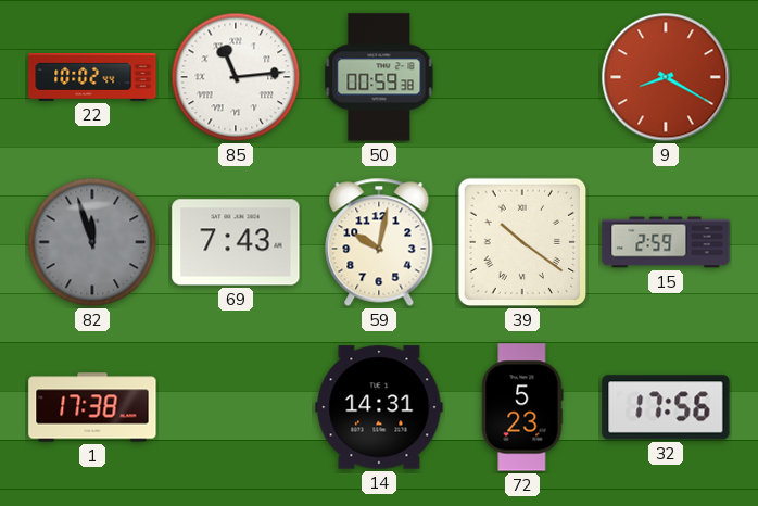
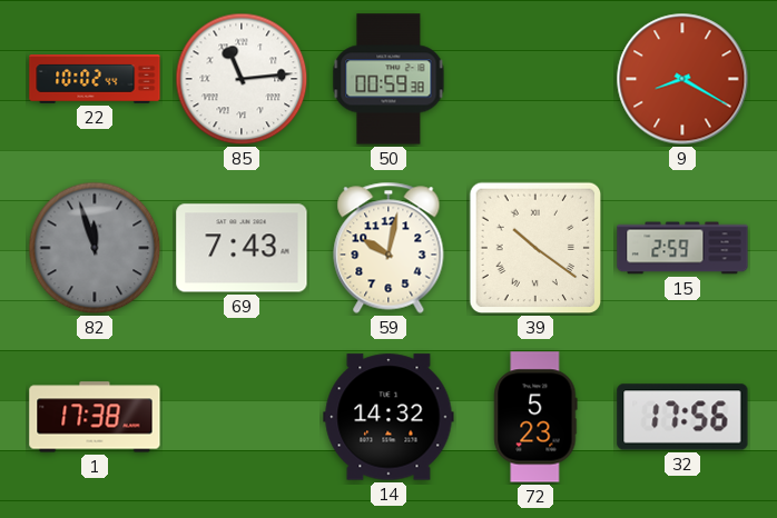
14: 14:31 -> 14:32 (389, 417)
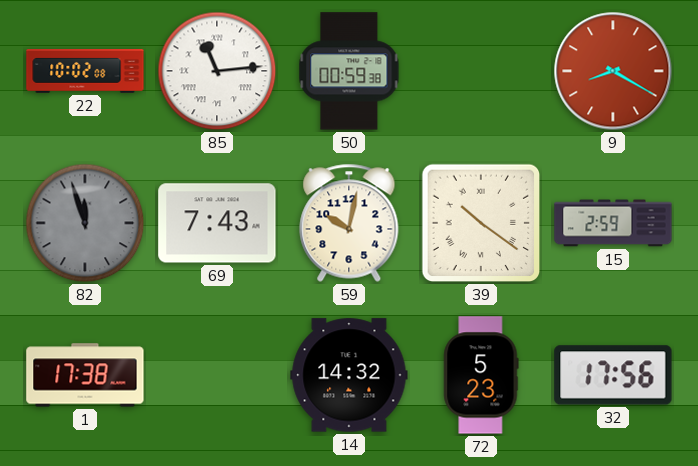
22: 10:02:44 -> 10:02:08 (85, 72)
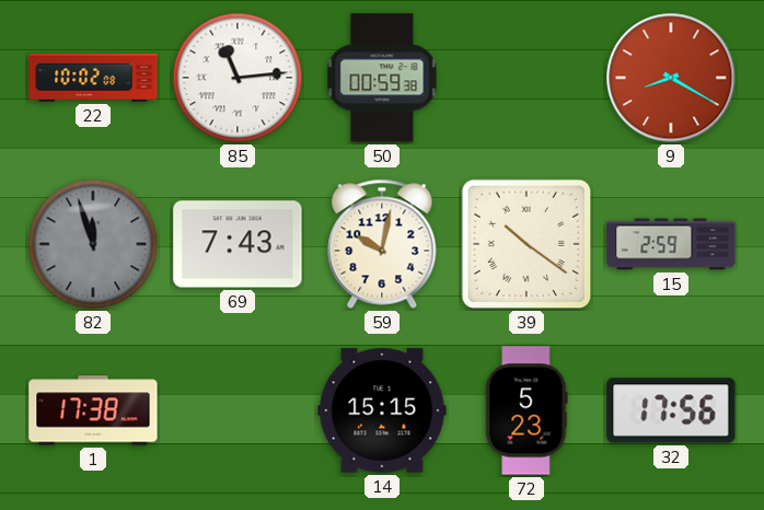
14: 14:32 -> 15:15 (382, 410)
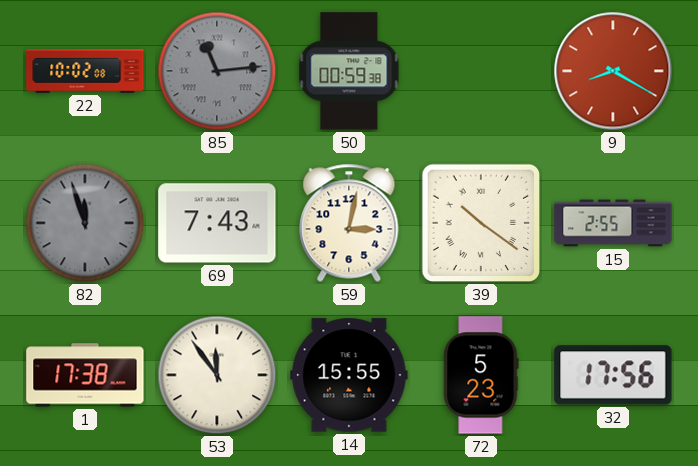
85 dial: white -> grey (217, 71)
59: 10:02 -> 3:02 (349, 223)
15: 2:59 -> 2:55 (613, 223)
53: none -> 11:54 (217, 375)
14: 15:15 -> 15:55 (349, 375)
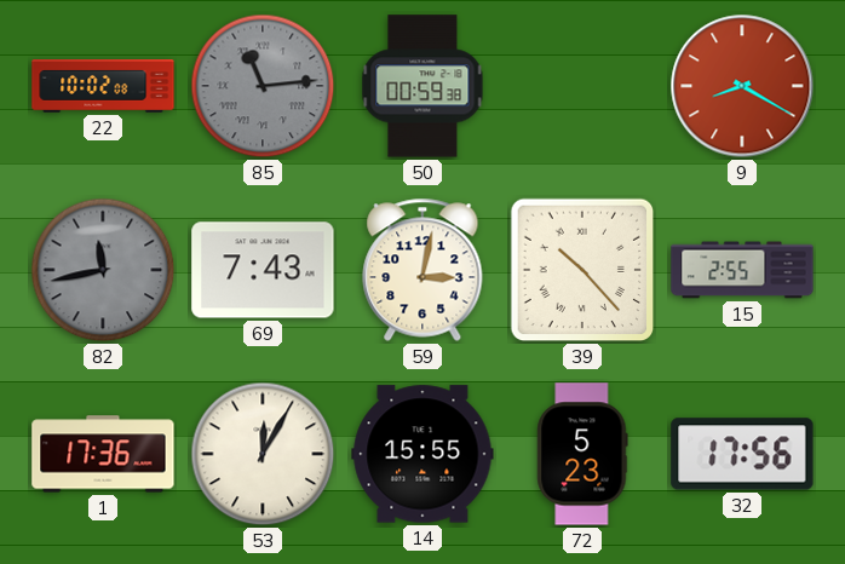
82: 11:57 -> 11:43 (103, 270)
39: 10:21 -> 10:23 (582, 270)
1: 17:38 -> 17:36 (103, 454)
53: 11:54 -> 12:05 (263, 454)
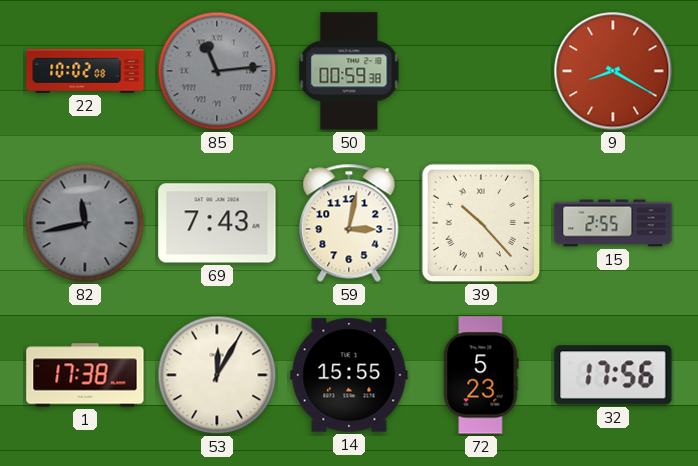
1: 17:36 -> 17:38 (85, 375)
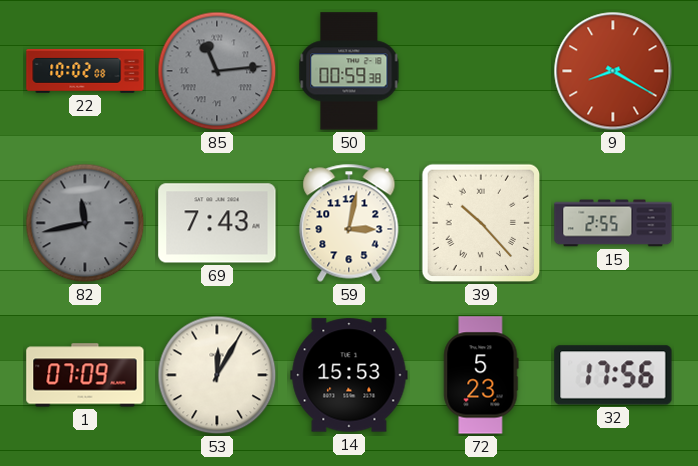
1: 17:38 -> 07:09 (85, 375)
14: 15:55 -> 15:53 (349, 375)
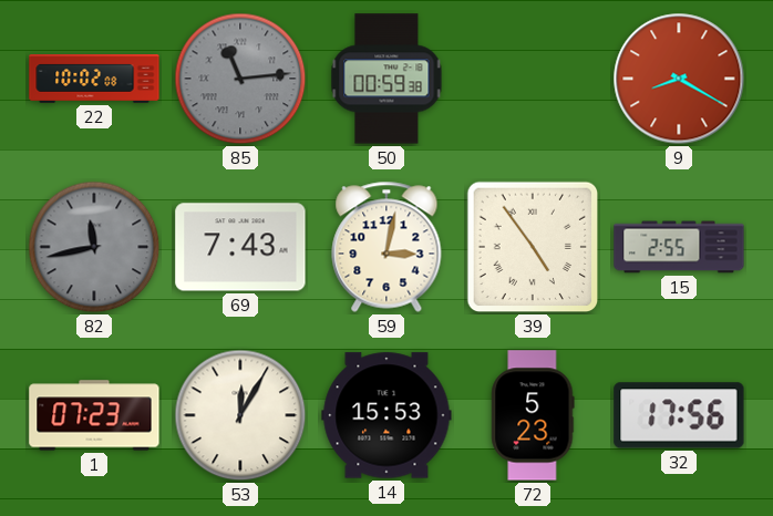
39: 10:23 -> 4:54 (533, 247)
1: 07:09 -> 07:23 (94, 415)
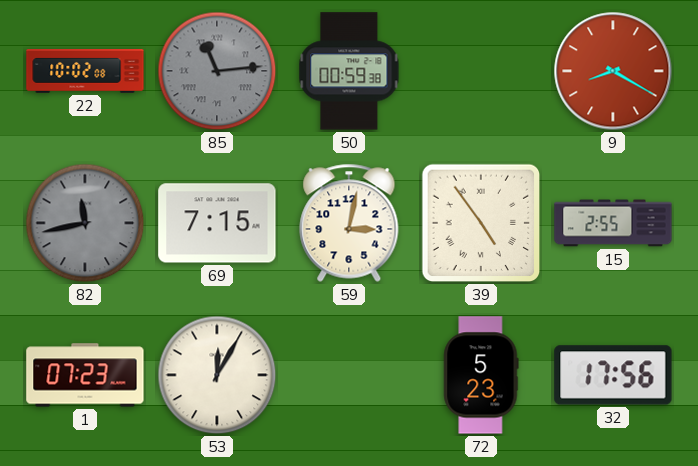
69: 7:43 -> 7:15 (217, 223)
14: 15:53 -> none (386, 415)
